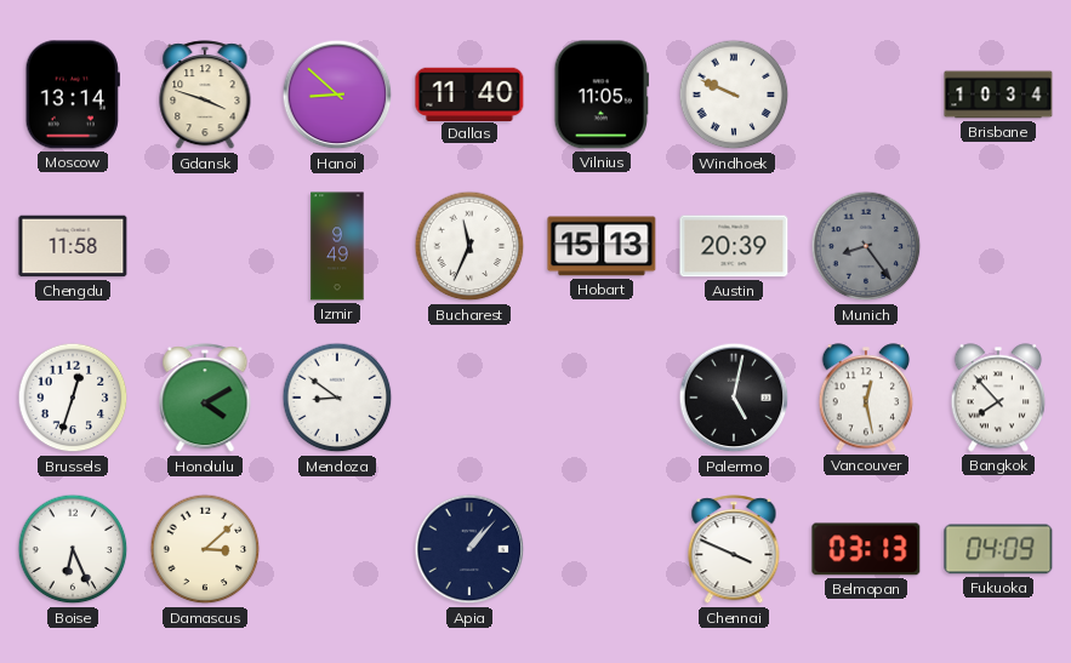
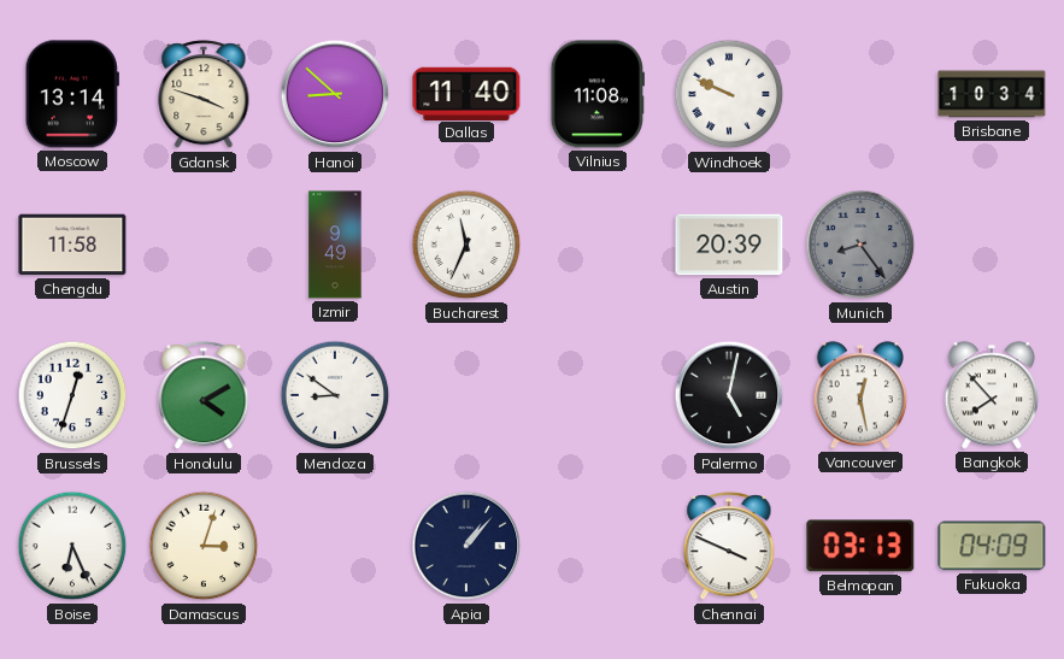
Vilnius: 11:05 -> 11:08 (596, 94)
Hobart: 15:13 -> none (602, 246)
Damascus: 3:08 -> 3:03 (204, 546)
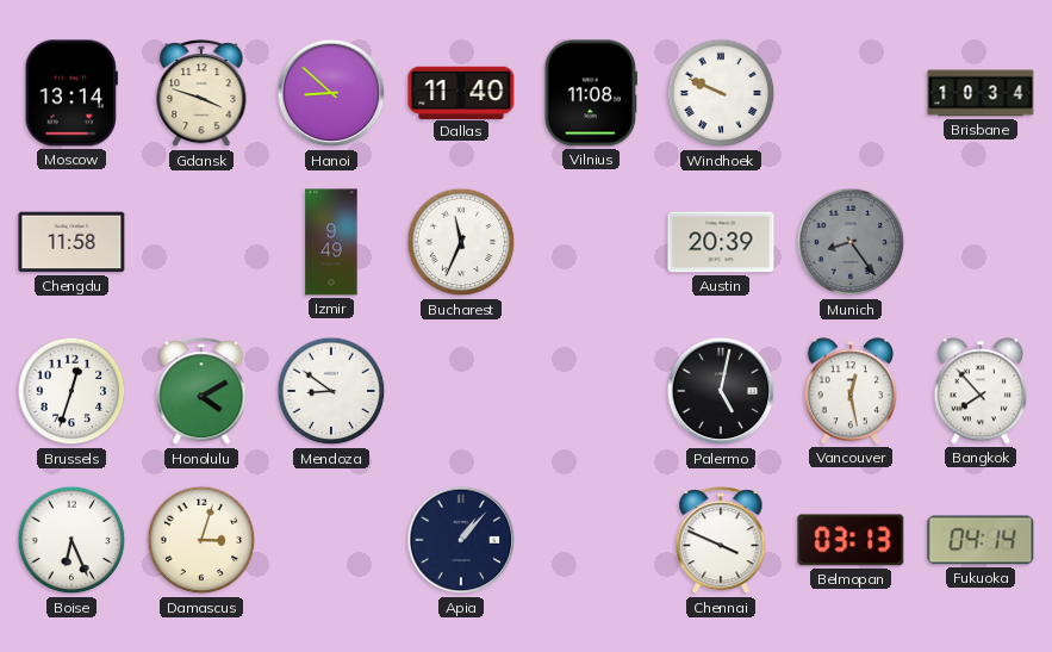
Fukuoka: 04:09 -> 04:14 (981, 540)
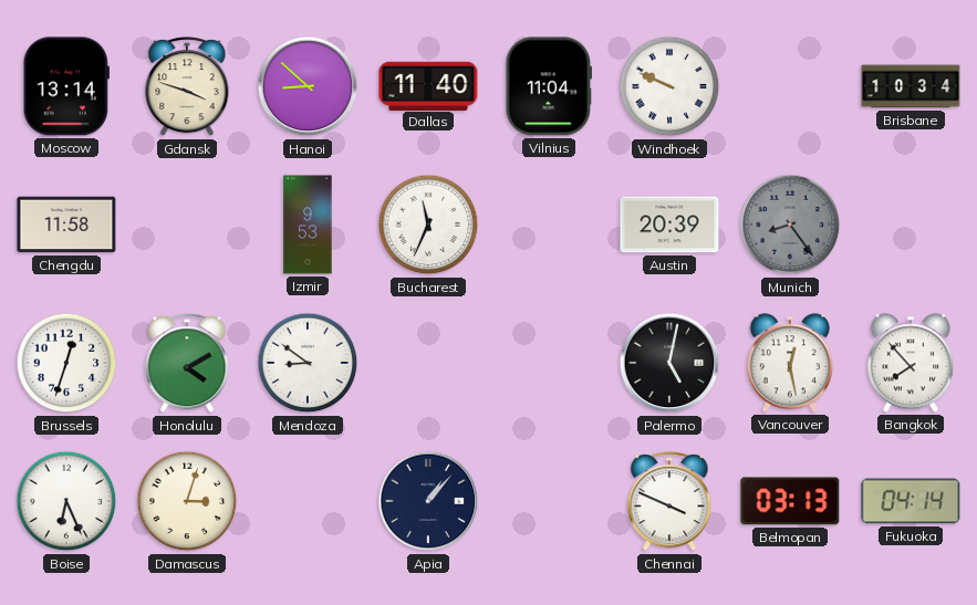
Vilnius: 11:08 -> 11:04 (548, 86)
Izmir: 9:49 -> 9:53 (308, 225)
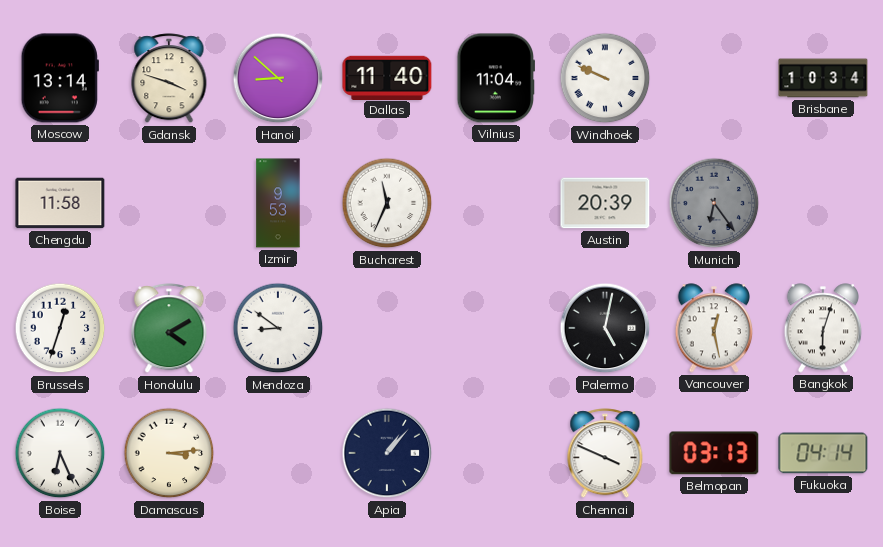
Munich: 8:24 -> 6:24 (714, 203)
Bangkok: 7:53 -> 6:03 (823, 328)
Damascus: 3:03 -> 3:14 (169, 453)
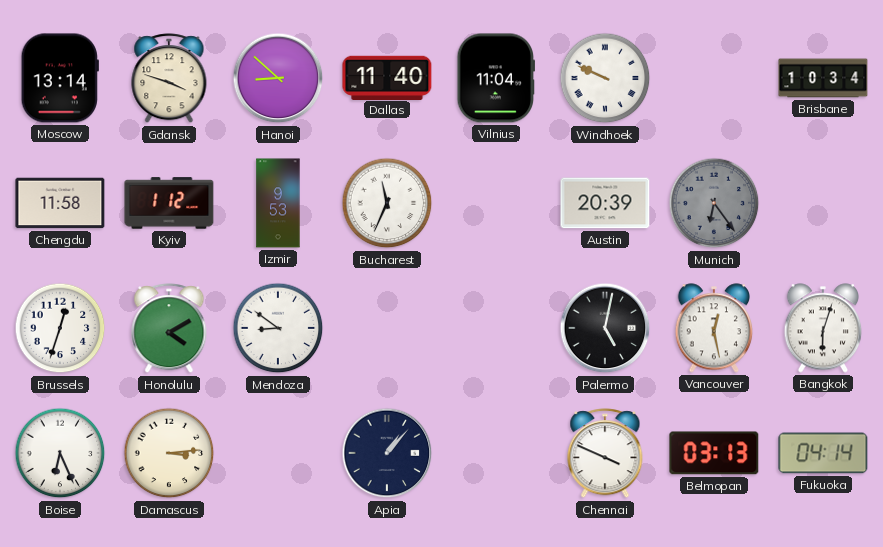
Kyiv: none -> 1:12 (169, 203)
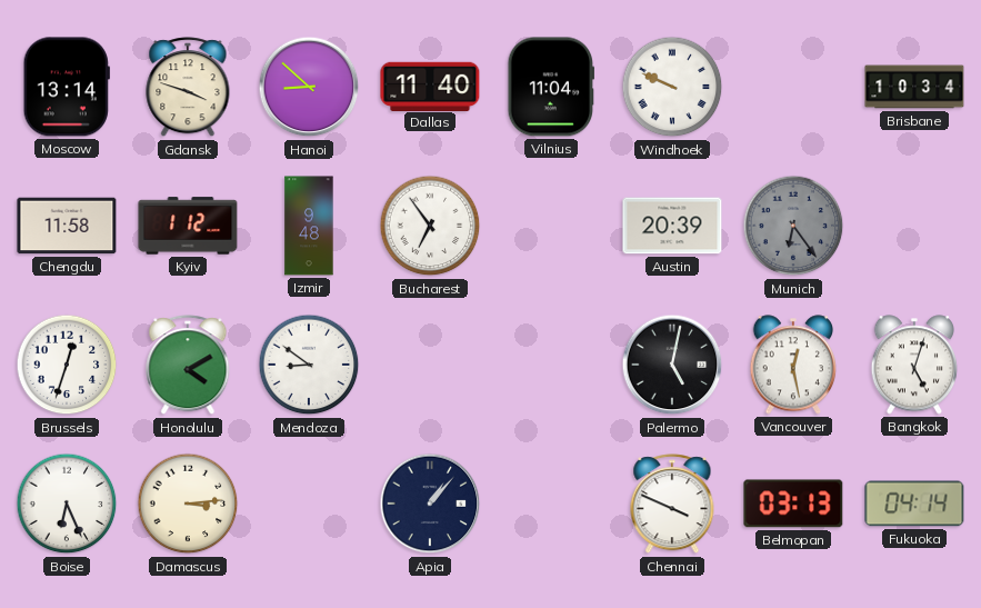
Izmir: 9:53 -> 9:48 (309, 226)
Bucharest: 11:34 -> 6:54 (430, 226)
Bangkok: 6:03 -> 5:03 (914, 365)
